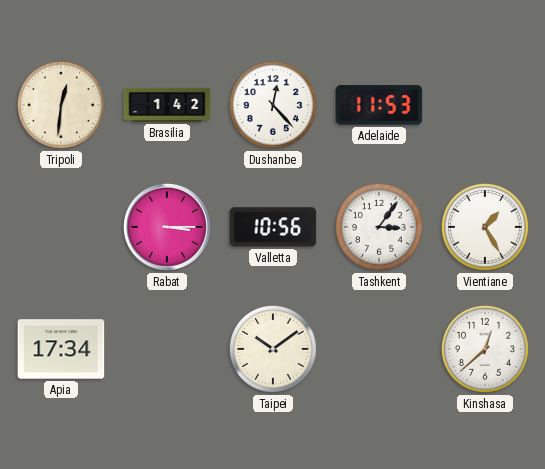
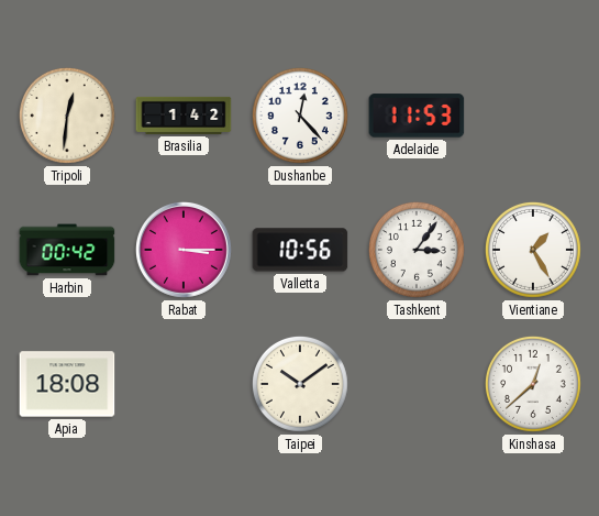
Harbin: none -> 00:42 (67, 250)
Apia: 17:34 -> 18:08 (67, 384)
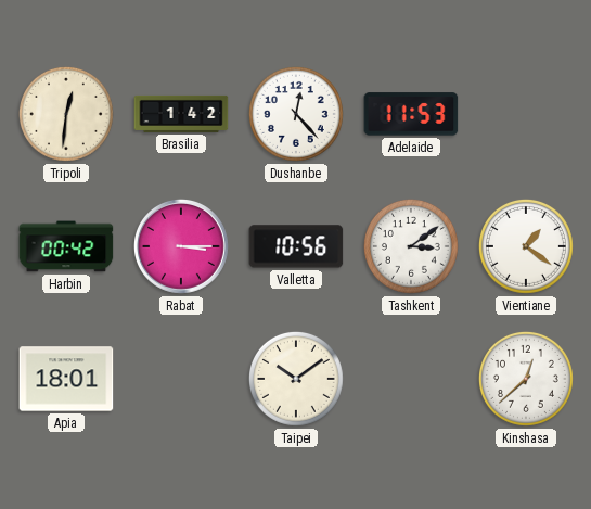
Tashkent: 3:06 -> 3:09 (411, 246)
Vientiane: 1:25 -> 1:21 (526, 246)
Apia: 18:08 -> 18:01 (66, 379)
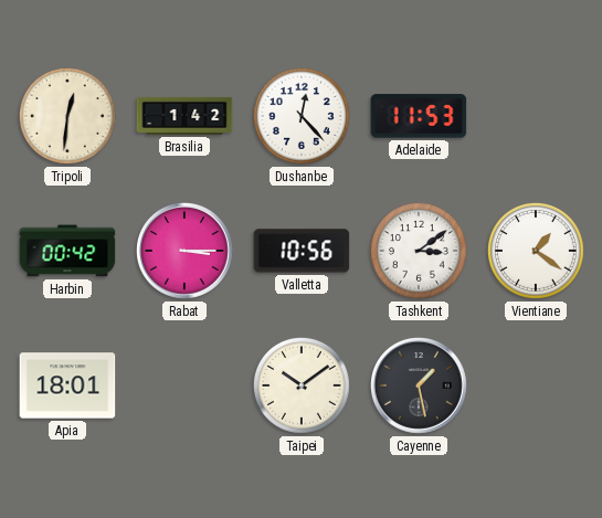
Cayenne: none -> 1:28 (420, 387)
Kinshasa: 12:38 -> none (526, 379)
